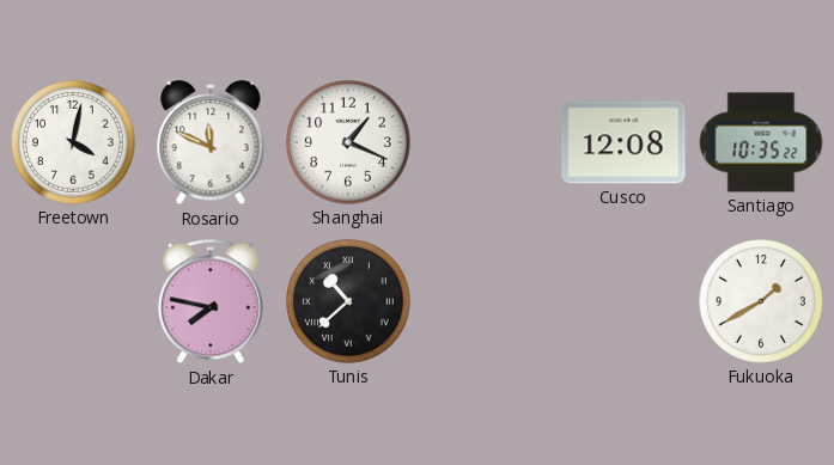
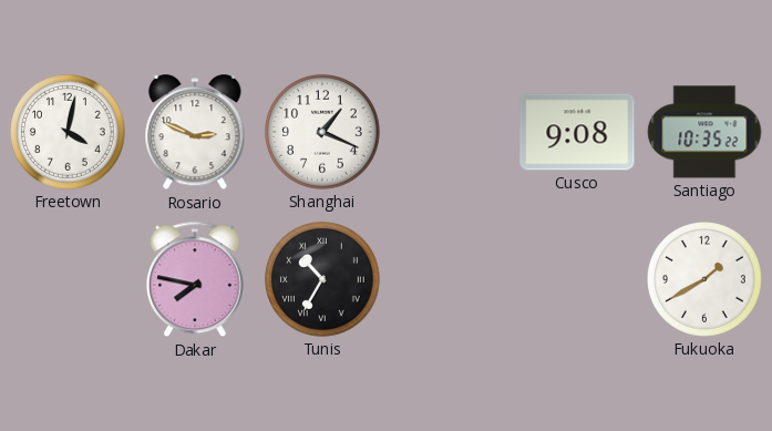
Rosario: 11:49 -> 2:49 (195, 133)
Cusco: 12:08 -> 9:08 (577, 132)
Tunis: 10:38 -> 10:35 (323, 280)
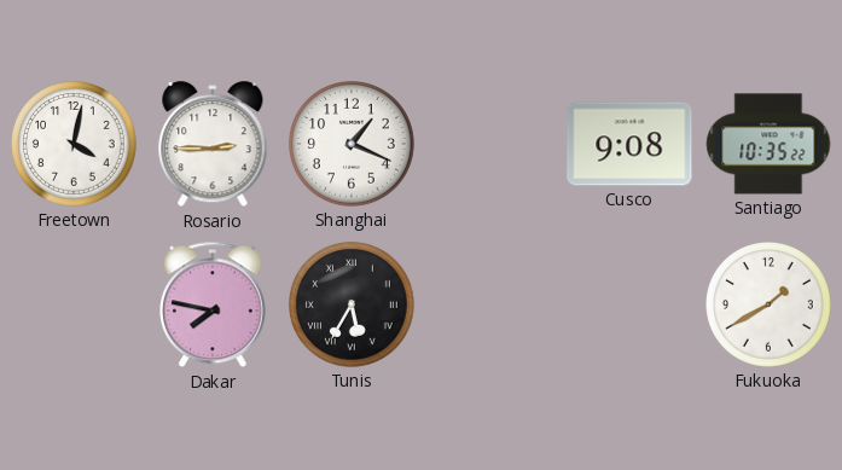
Rosario: 2:49 -> 2:45 (213, 145)
Tunis: 10:35 -> 5:35 (353, 306)
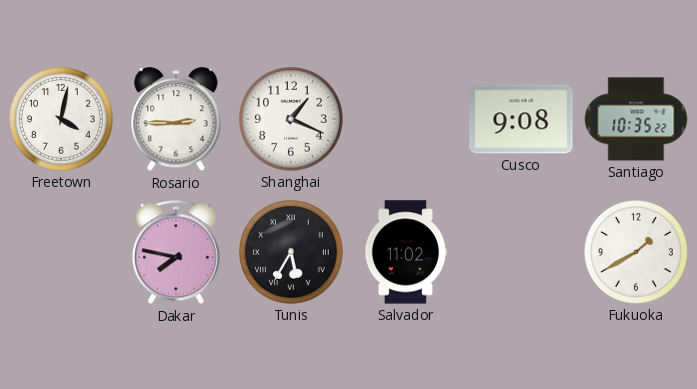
Salvador: none -> 11:02 (406, 252)
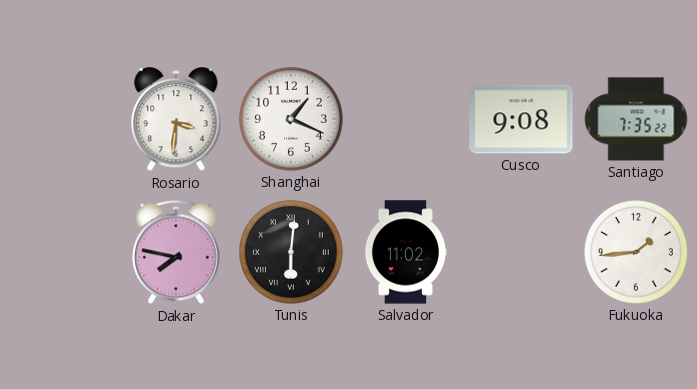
Freetown: 4:02 -> none (62, 120)
Rosario: 2:45 -> 3:31 (176, 120)
Santiago: 10:35 -> 7:35 (636, 119)
Tunis: 5:35 -> 6:01 (292, 253)
Fukuoka: 1:40 -> 1:44 (637, 253)
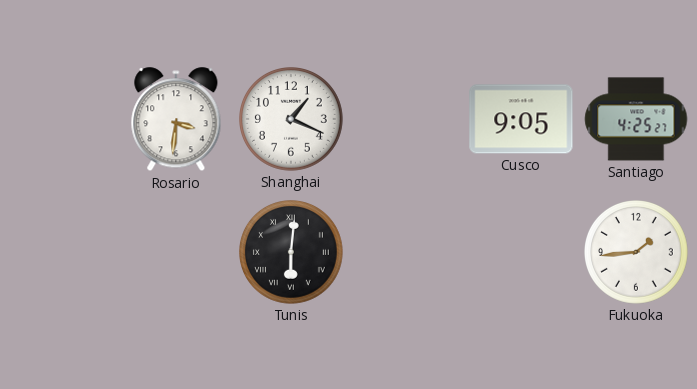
Cusco: 9:08 -> 9:05 (521, 119)
Santiago: 7:35 -> 4:25 (636, 119)
Dakar: 7:47 -> none (177, 252)
Salvador: 11:02 -> none (406, 252)
